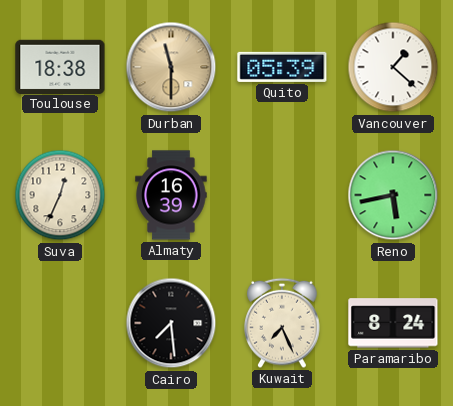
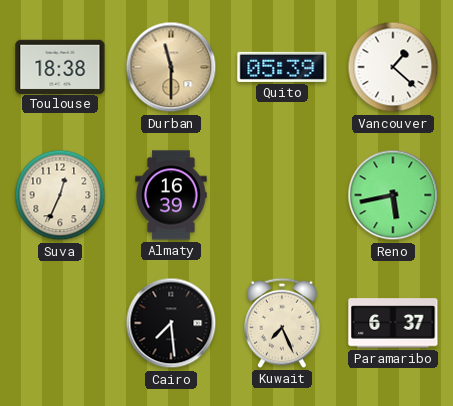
Paramaribo: 8:24 -> 6:37 (393, 323)
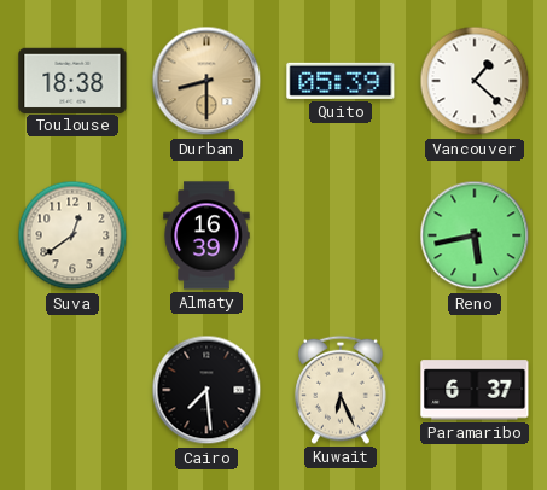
Durban: 11:30 -> 8:30 (206, 81)
Suva: 12:34 -> 12:39 (72, 235)
Kuwait: 7:26 -> 6:26 (342, 390)
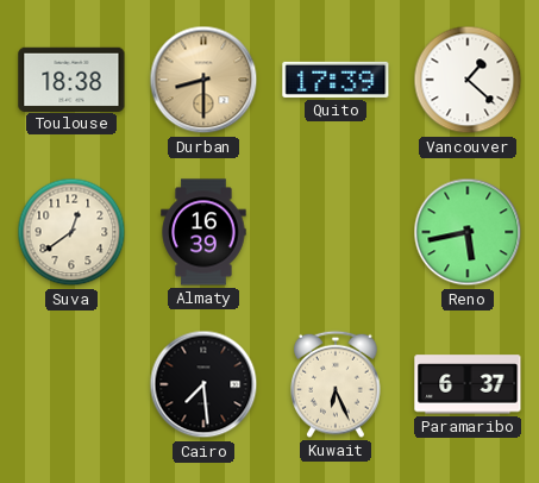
Quito: 05:39 -> 17:39 (336, 80)
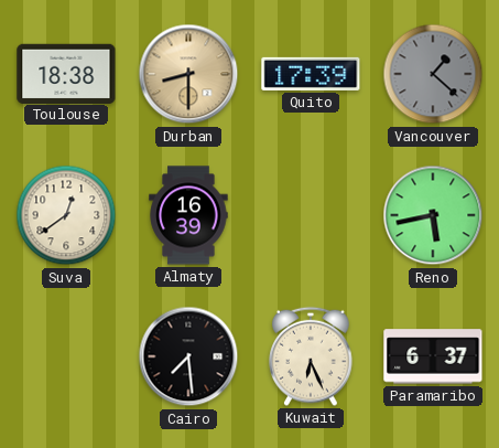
Vancouver dial: white -> grey (433, 74)
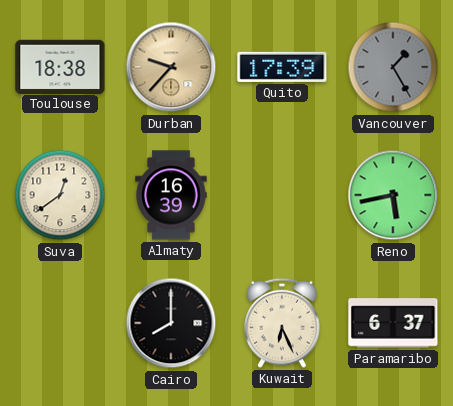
Durban: 8:30 -> 9:37 (171, 67)
Vancouver: 1:22 -> 1:25 (393, 67)
Cairo: 7:29 -> 8:00 (171, 323)
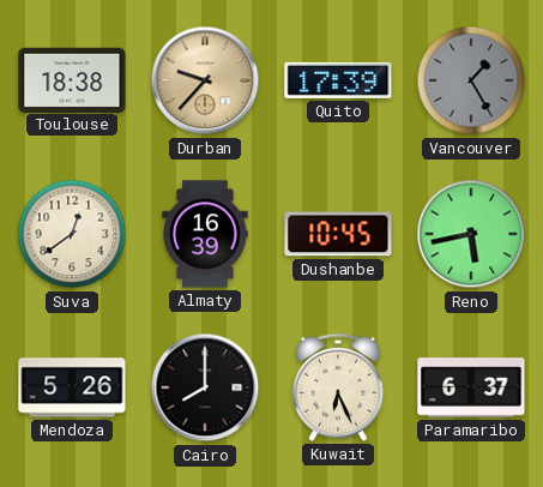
Dushanbe: none -> 10:45 (338, 234)
Mendoza: none -> 5:26 (72, 387)
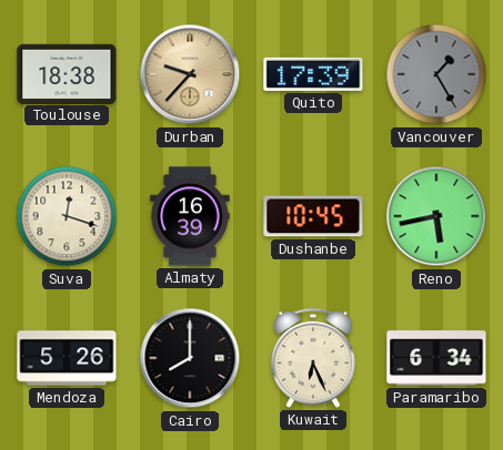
Suva: 12:39 -> 12:18 (67, 216)
Paramaribo: 6:37 -> 6:34 (436, 358)
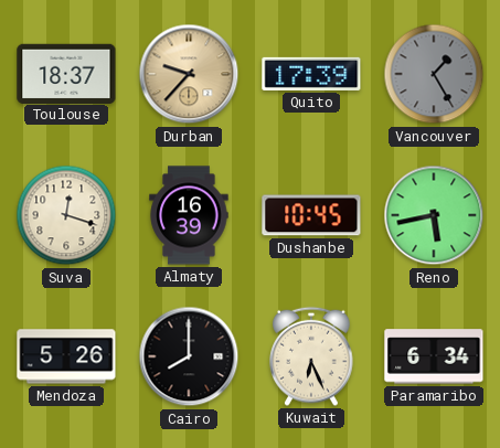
Toulouse: 18:38 -> 18:37 (66, 73)
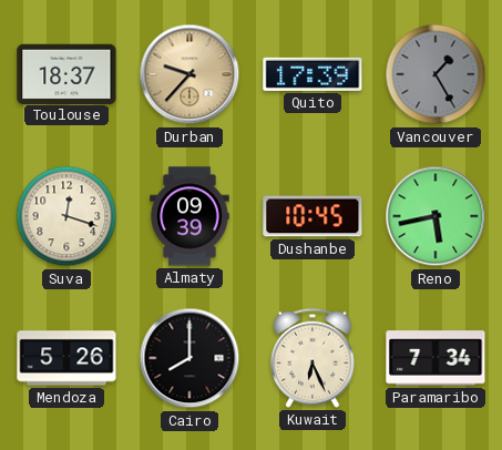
Almaty: 16:39 -> 09:39 (189, 216)
Paramaribo: 6:34 -> 7:34 (436, 358)
